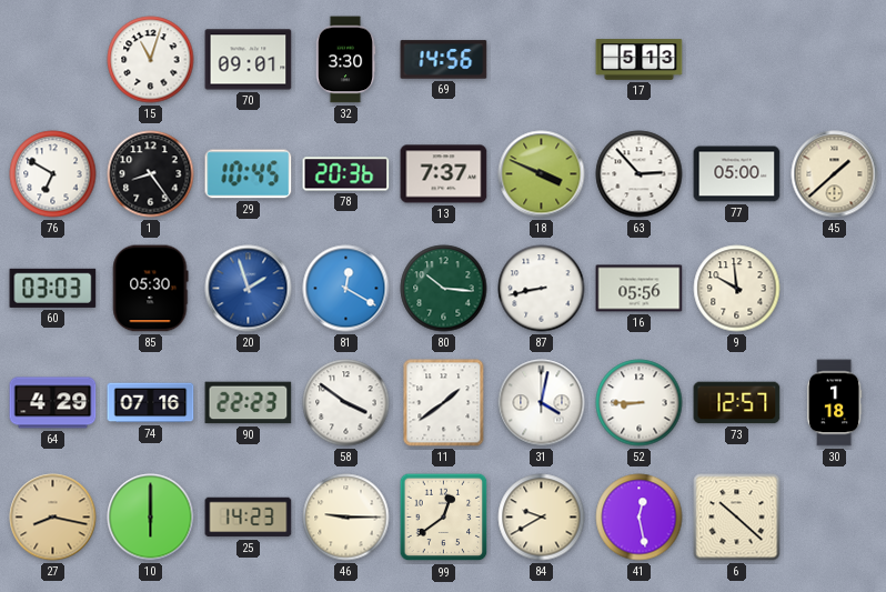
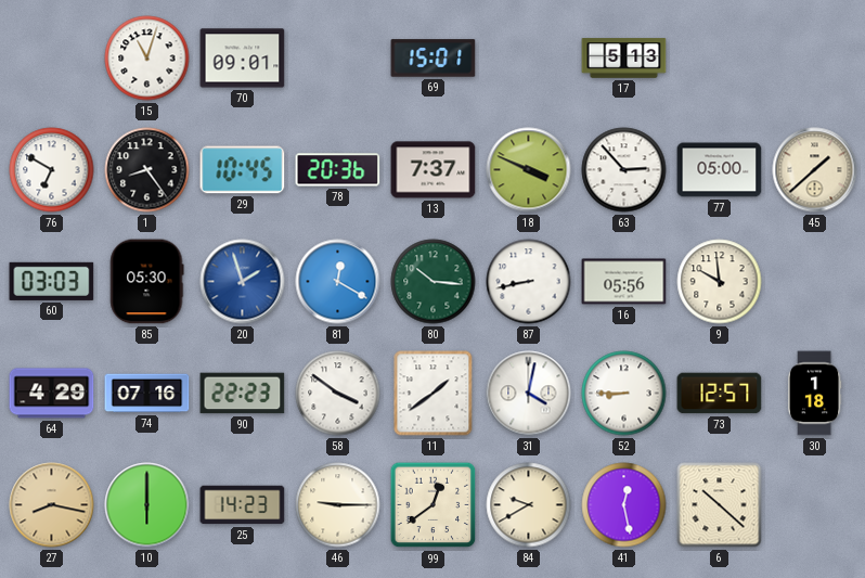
32: 3:30 -> none (345, 60)
69: 14:56 -> 15:01 (434, 59)
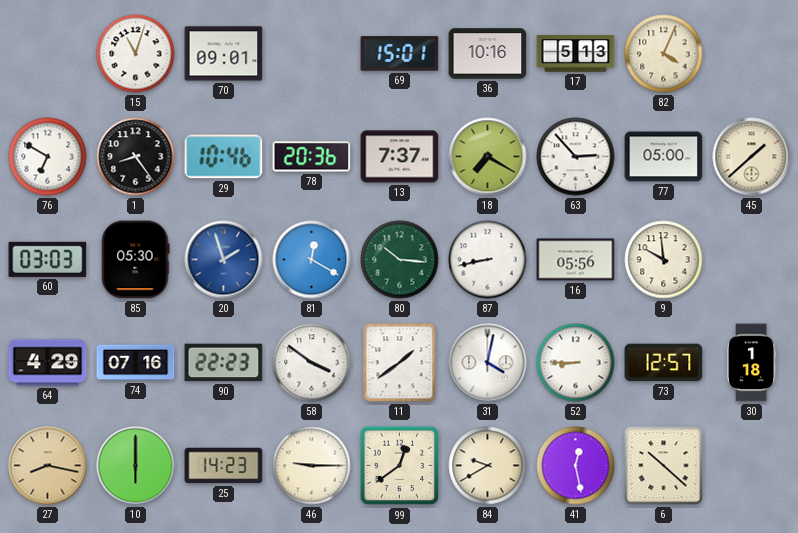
36: none -> 10:16 (488, 54)
82: none -> 4:04 (664, 54)
29: 10:45 -> 10:46 (224, 157)
18: 3:49 -> 7:20 (488, 157)
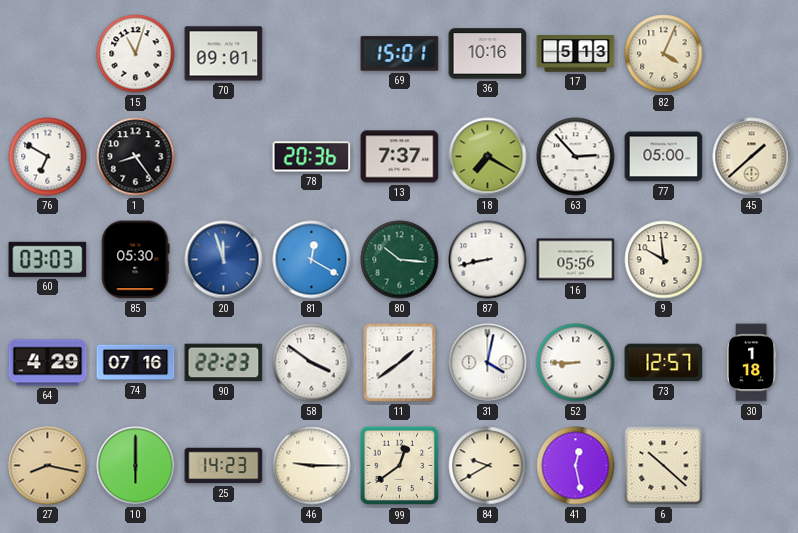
29: 10:46 -> none (224, 157)
20: 1:57 -> 11:57 (224, 260)
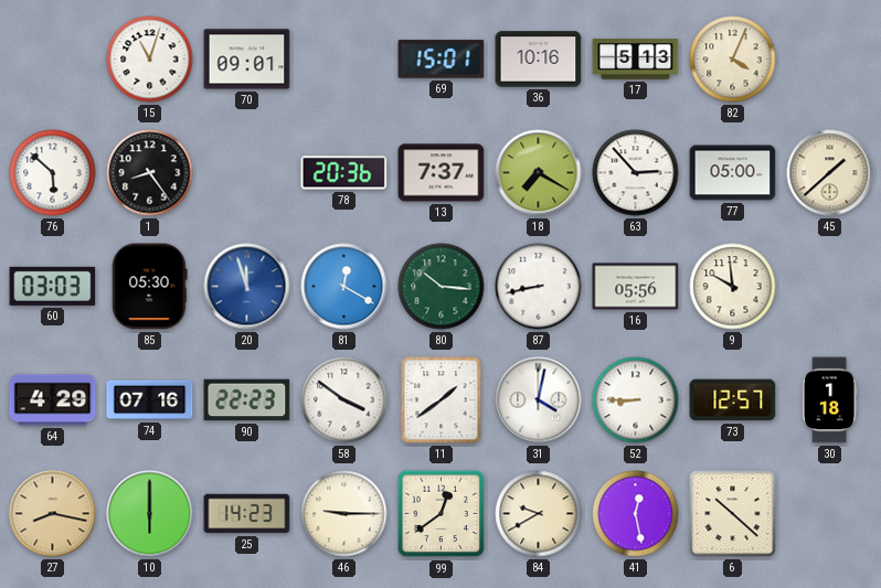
76: 6:50 -> 5:52 (53, 173)
